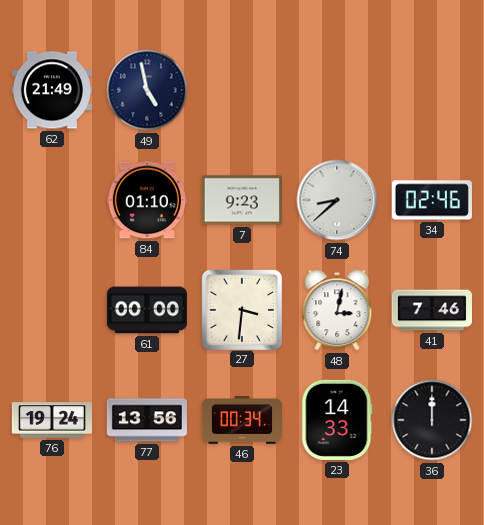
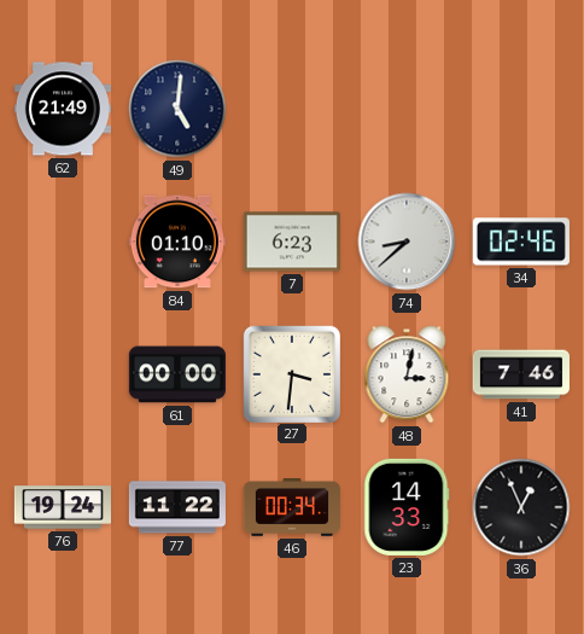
49: 4:58 -> 5:01 (177, 109)
7: 9:23 -> 6:23 (292, 242)
77: 13:56 -> 11:22 (177, 507)
36: 12:00 -> 12:56 (521, 507)
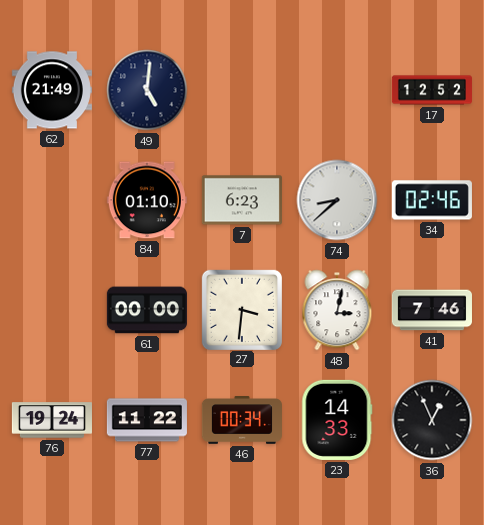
17: none -> 12:52 (432, 90)
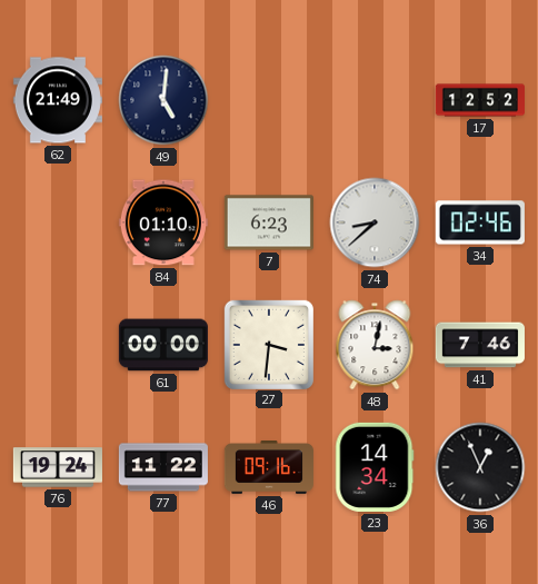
46: 00:34 -> 09:16 (269, 467)
23: 14:33 -> 14:34 (375, 467)
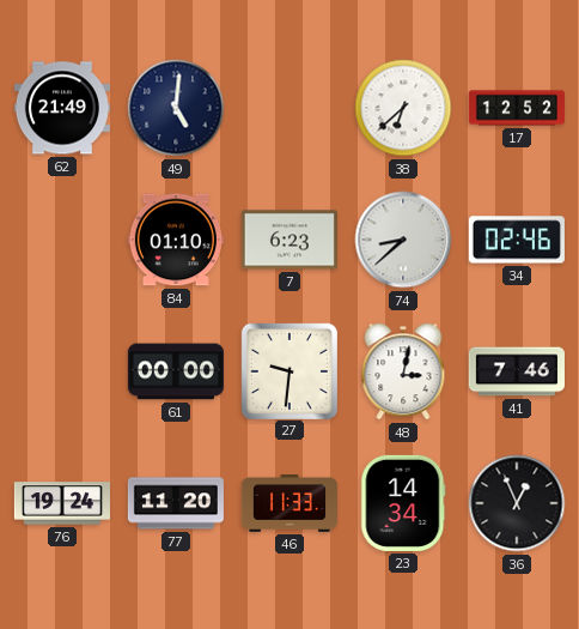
38: none -> 6:38 (403, 108)
27: 3:31 -> 9:31 (288, 370)
77: 11:22 -> 11:20 (176, 503)
46: 09:16 -> 11:33 (289, 503)
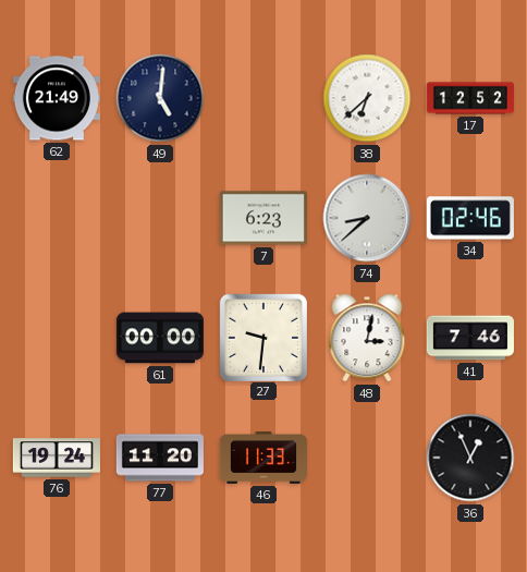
84: 01:10 -> none (176, 240)
23: 14:34 -> none (403, 503)
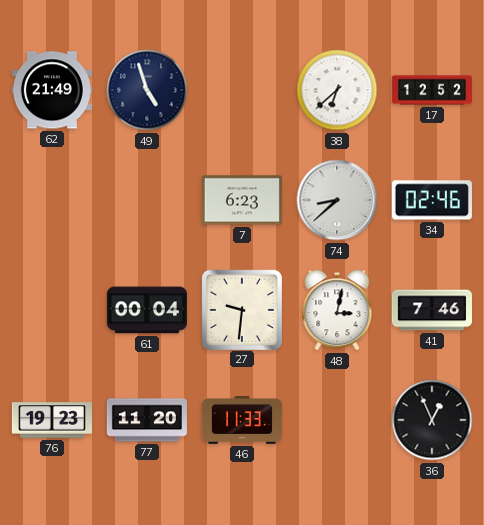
49: 5:01 -> 4:57 (147, 90)
61: 00:00 -> 00:04 (147, 310)
76: 19:24 -> 19:23 (52, 420)
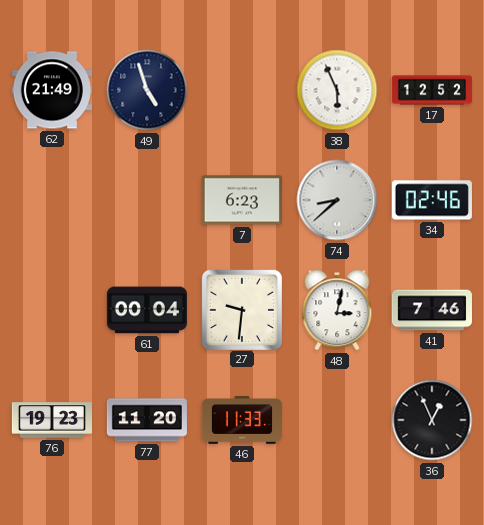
38: 6:38 -> 5:56 (337, 90)
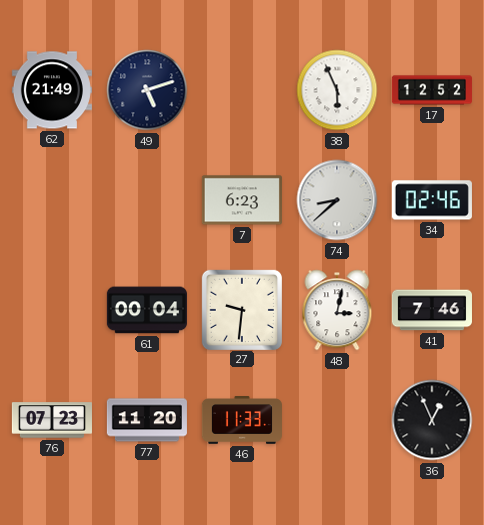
49: 4:57 -> 5:12 (147, 90)
76: 19:23 -> 07:23 (52, 420)
